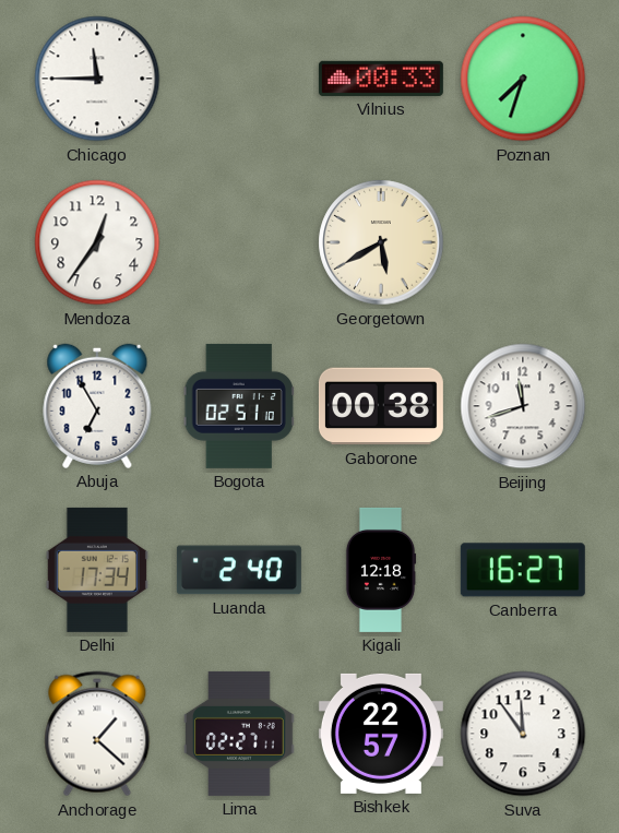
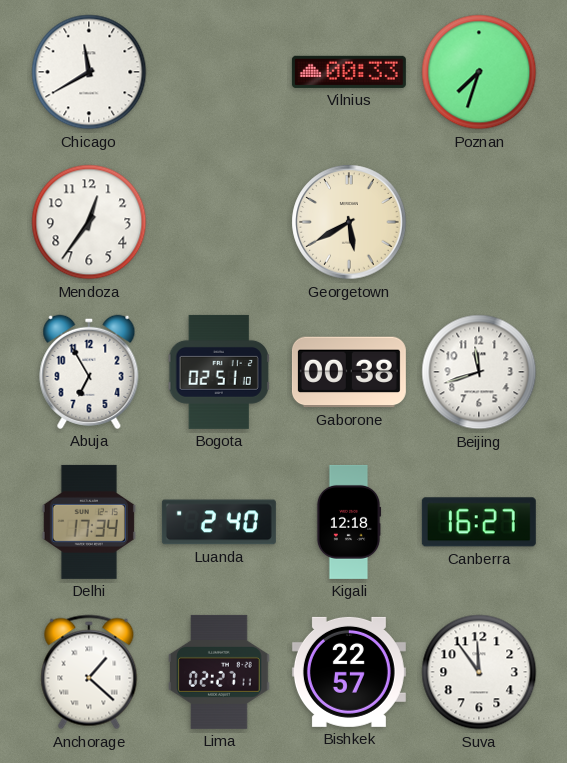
Chicago: 11:45 -> 11:40 (89, 72)
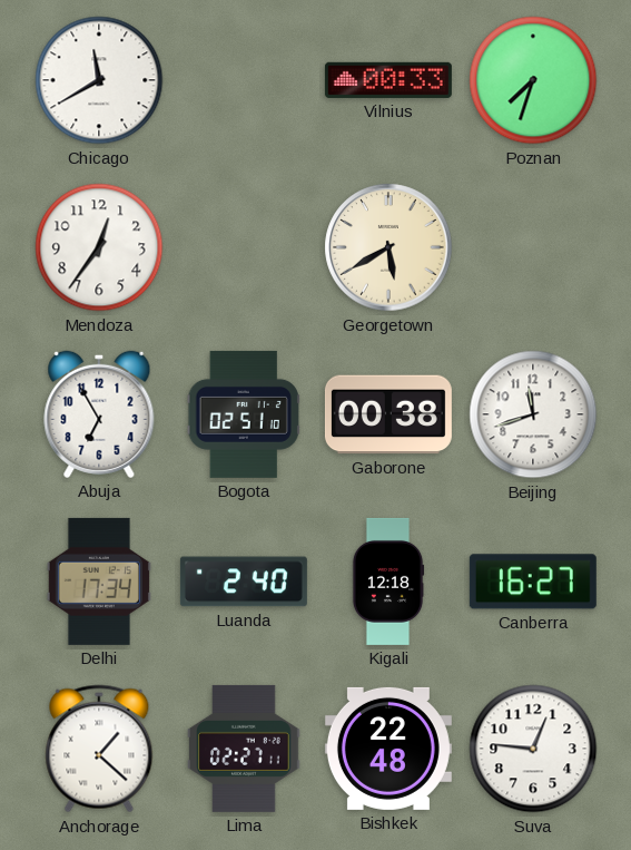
Bishkek: 22:57 -> 22:48 (388, 749)
Suva: 11:54 -> 12:46 (533, 749)
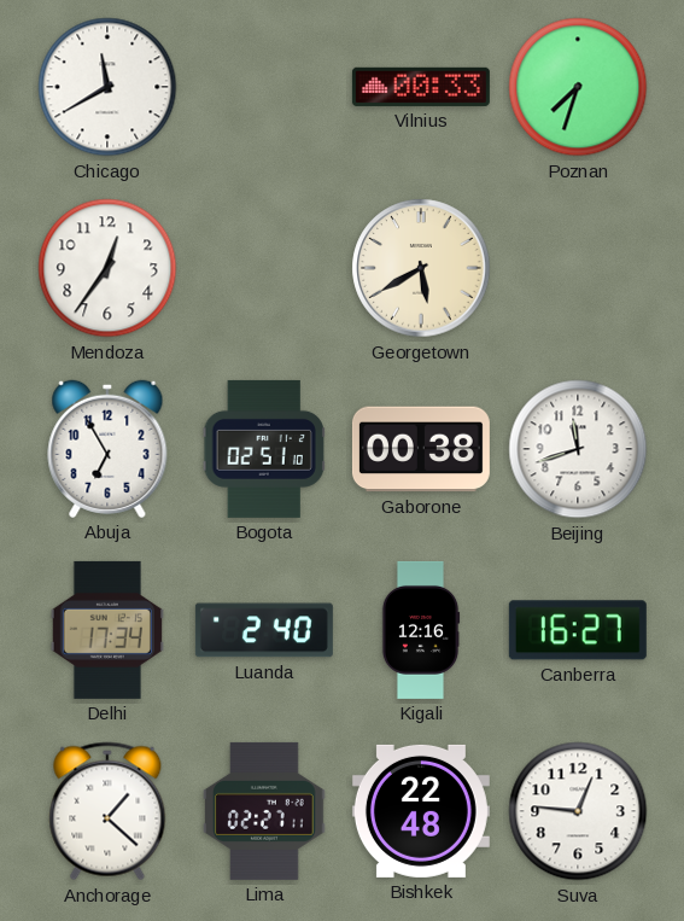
Kigali: 12:18 -> 12:16 (421, 630)
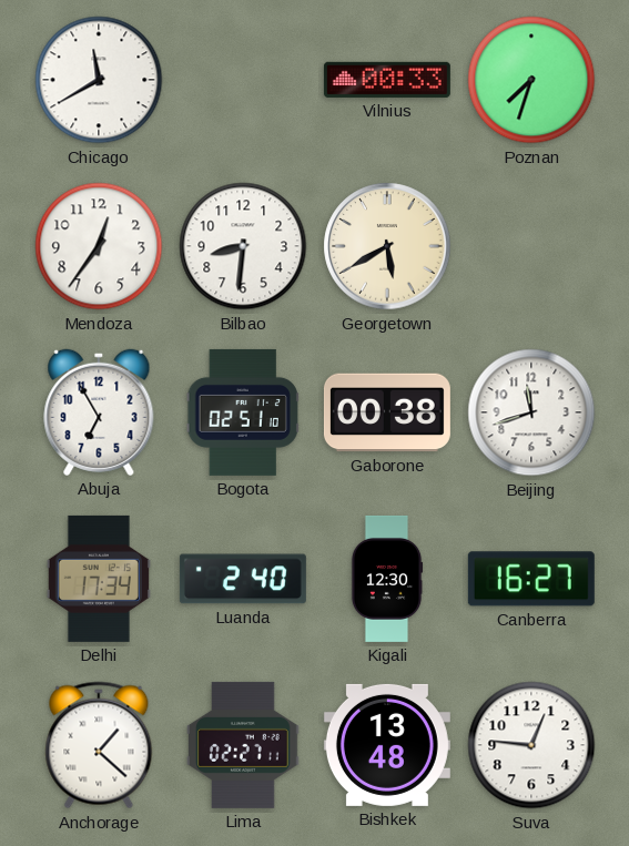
Bilbao: none -> 8:31 (243, 246)
Kigali: 12:16 -> 12:30 (387, 579)
Bishkek: 22:48 -> 13:48 (387, 745)
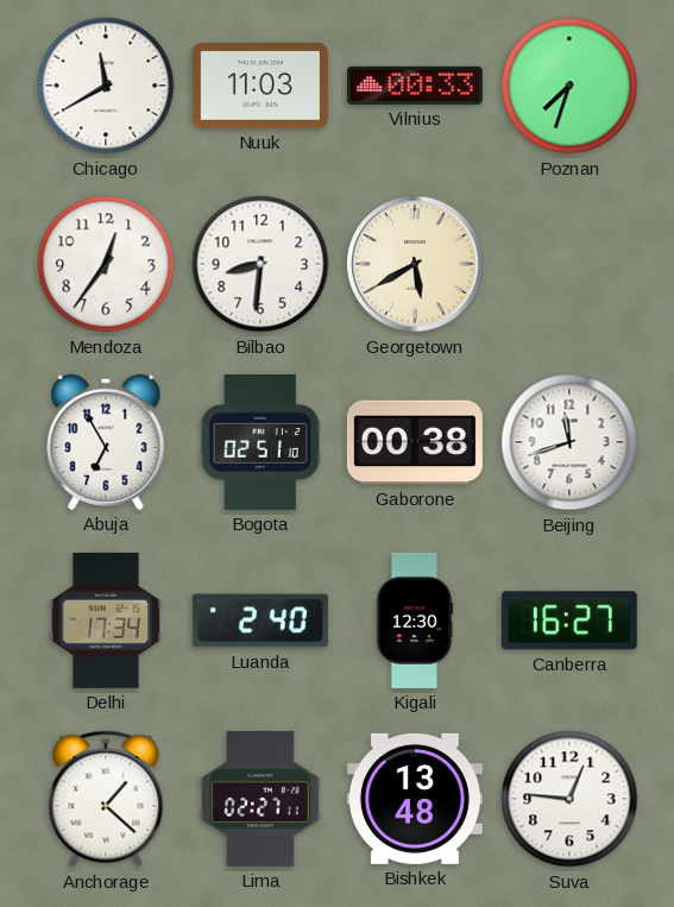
Nuuk: none -> 11:03 (260, 87)
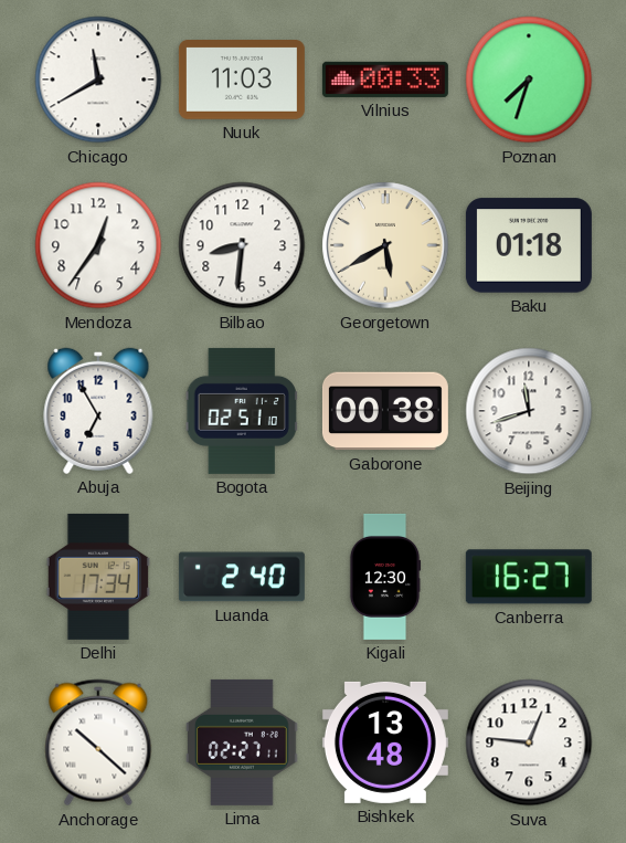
Baku: none -> 01:18 (529, 245)
Anchorage: 1:22 -> 10:22 (98, 742)
